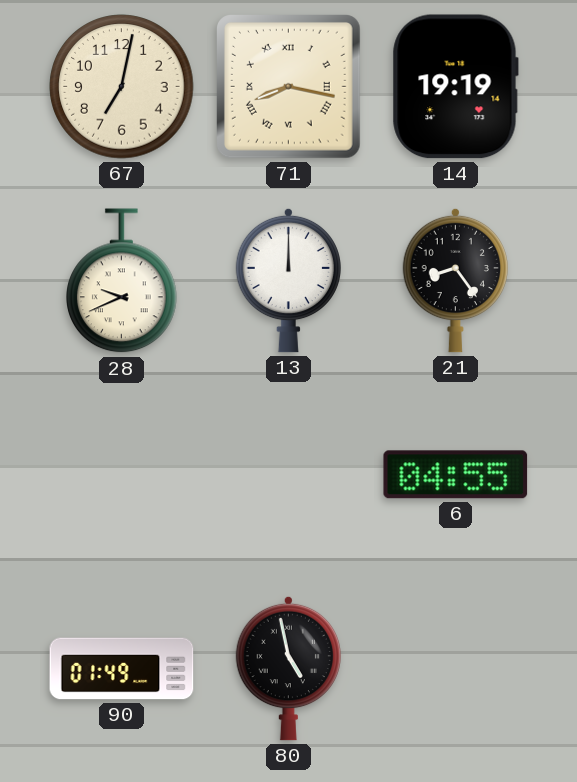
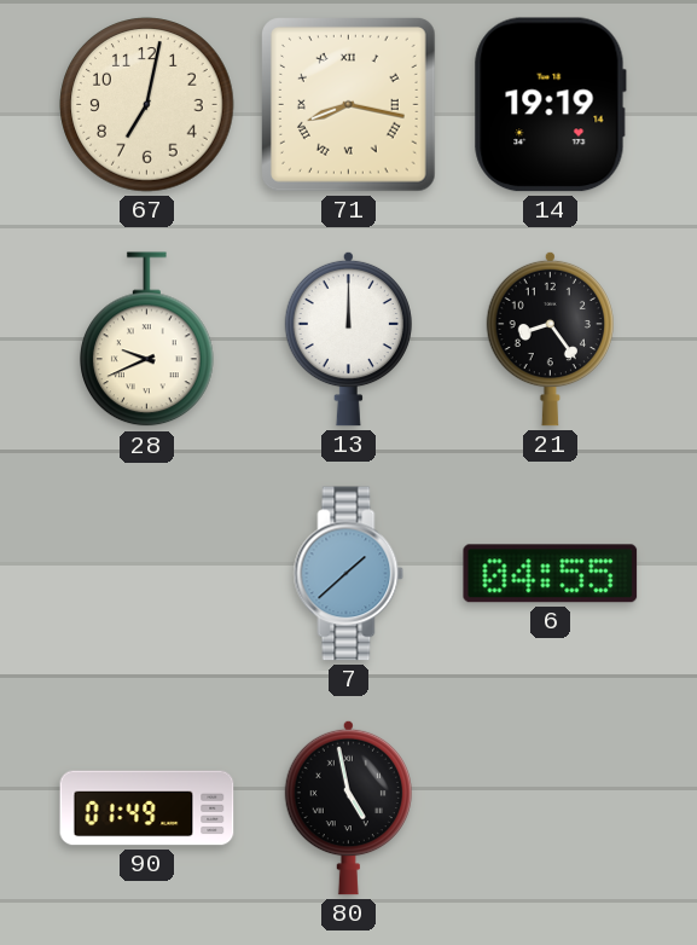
7: none -> 1:38 (349, 574)
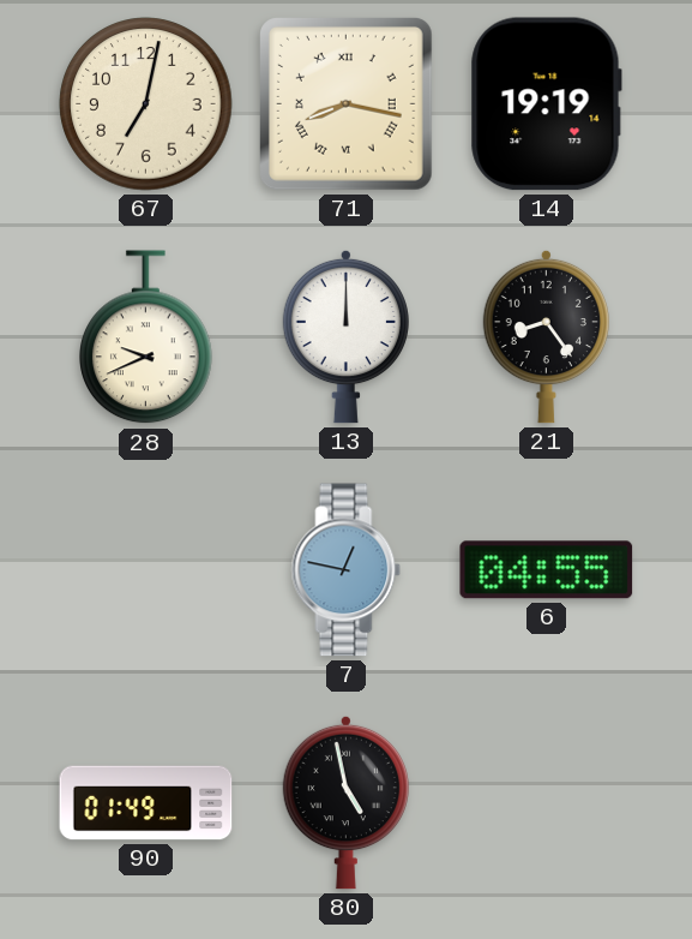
7: 1:38 -> 12:47 (347, 570)
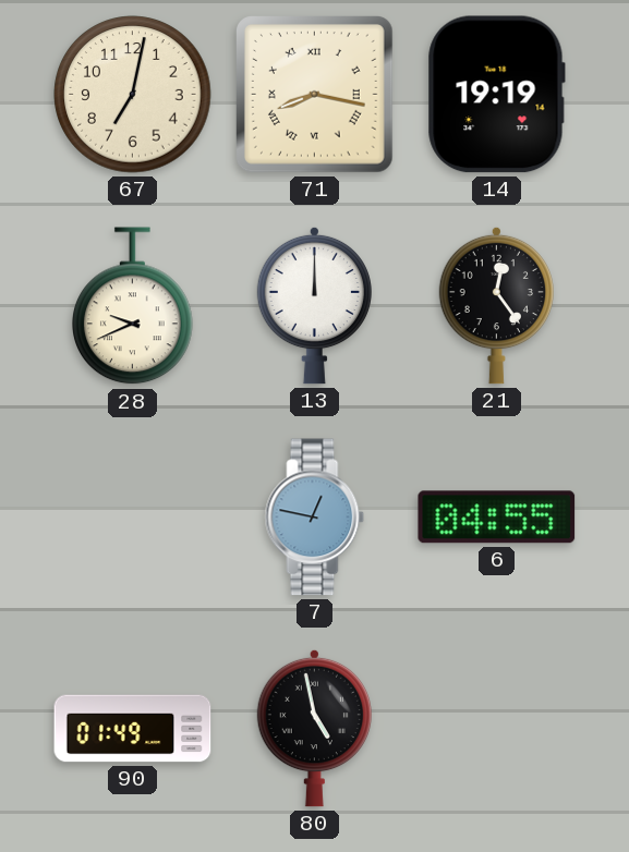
21: 8:24 -> 12:24 (496, 305)
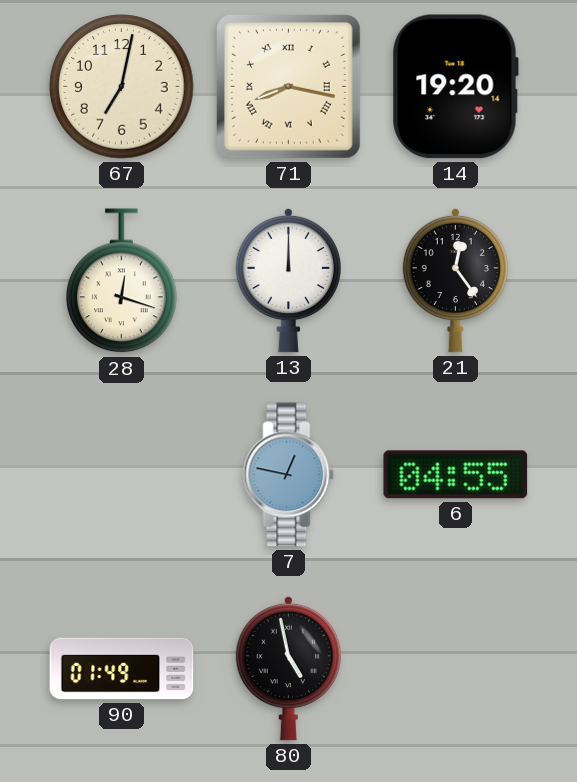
14: 19:19 -> 19:20 (455, 87)
28: 9:41 -> 12:18 (122, 281)
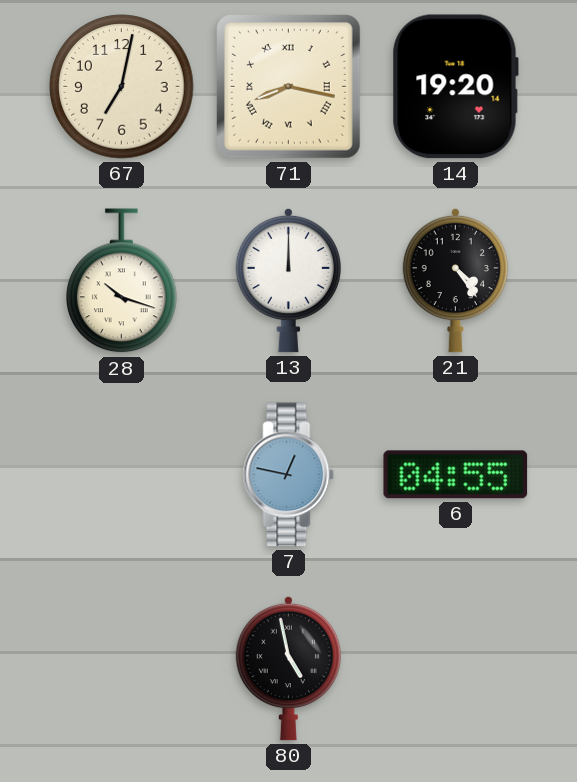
28: 12:18 -> 10:18 (122, 281)
21: 12:24 -> 4:24 (455, 280)
90: 01:49 -> none (122, 669)
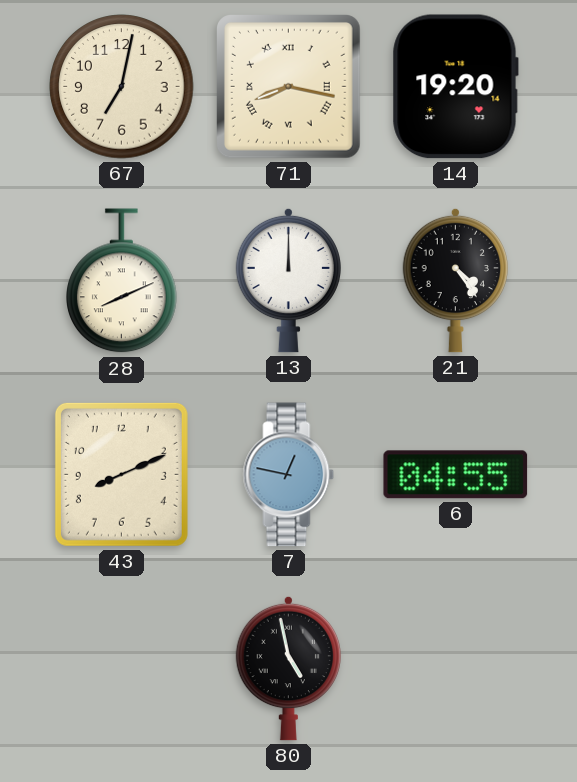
28: 10:18 -> 8:11 (122, 281)
43: none -> 8:11 (121, 474)
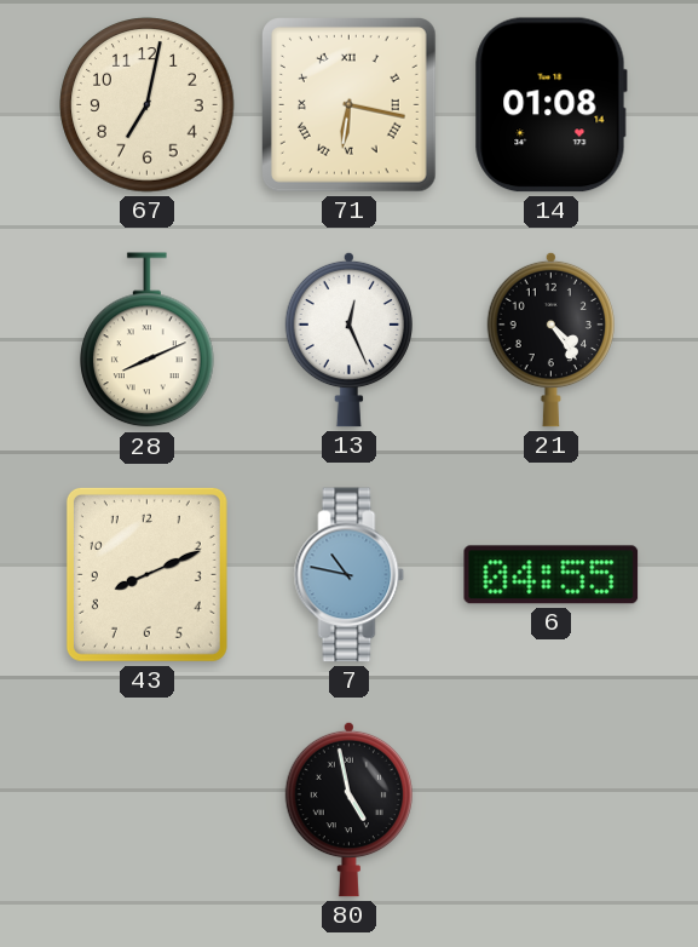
71: 8:17 -> 6:17 (350, 105)
14: 19:20 -> 01:08 (550, 105)
13: 12:00 -> 12:26 (348, 339)
7: 12:47 -> 10:47 (350, 575)
